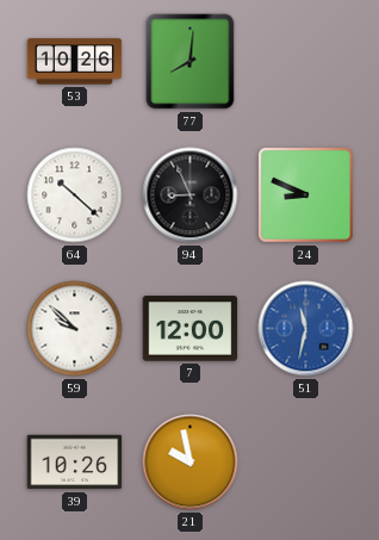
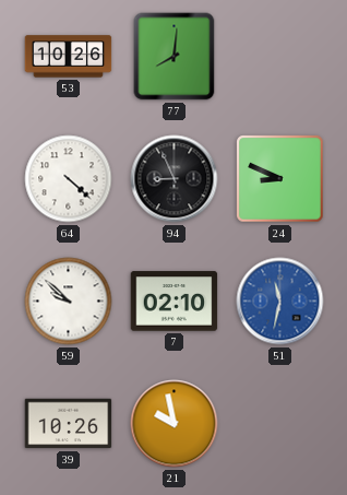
64: 10:22 -> 4:22 (69, 179)
7: 12:00 -> 02:10 (175, 302)
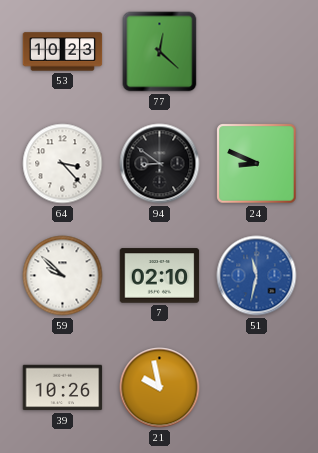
53: 10:26 -> 10:23 (63, 52)
77: 8:01 -> 12:22 (160, 52)
64: 4:22 -> 3:23 (63, 164)
94: 8:56 -> 8:51 (160, 164)
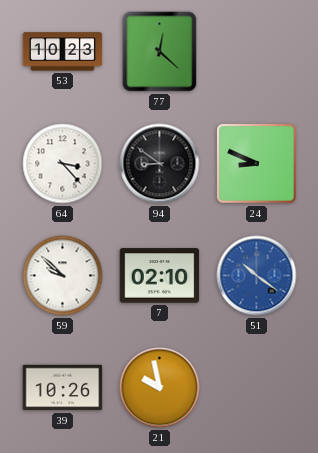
51: 11:32 -> 10:21 (257, 276)
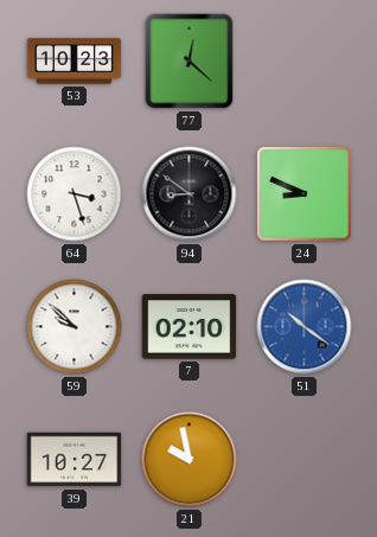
64: 3:23 -> 3:27 (75, 194)
39: 10:26 -> 10:27 (75, 460)
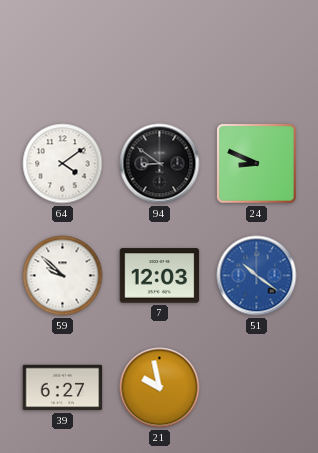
53: 10:23 -> none (75, 62)
77: 12:22 -> none (190, 62)
64: 3:27 -> 4:09 (63, 164)
7: 02:10 -> 12:03 (160, 276)
39: 10:27 -> 6:27 (63, 388)
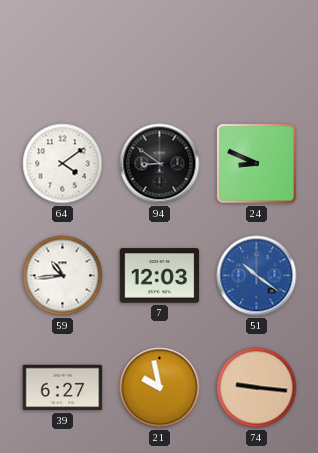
59: 9:52 -> 10:44 (63, 276)
74: none -> 9:16 (257, 388)
